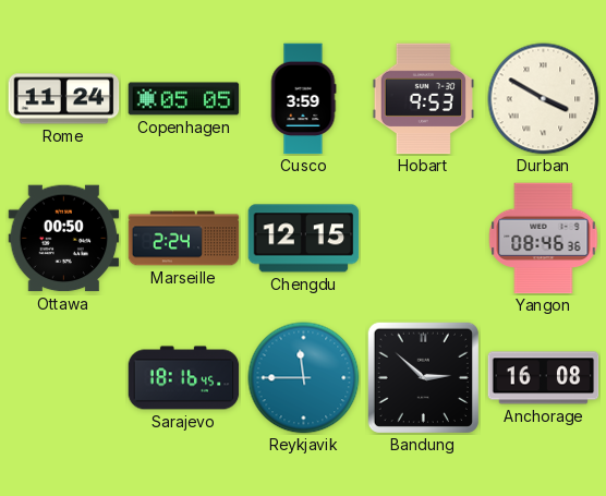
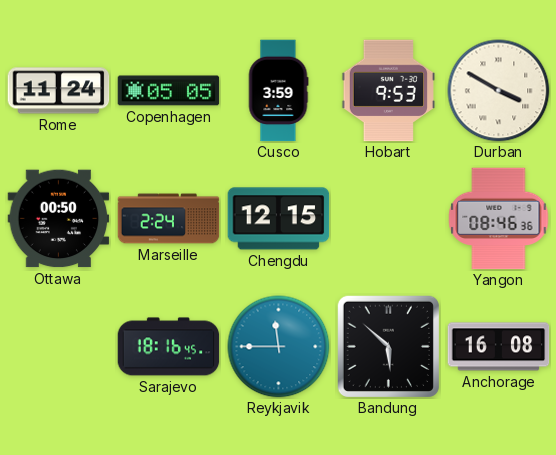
Bandung: 2:52 -> 5:52 (388, 346)
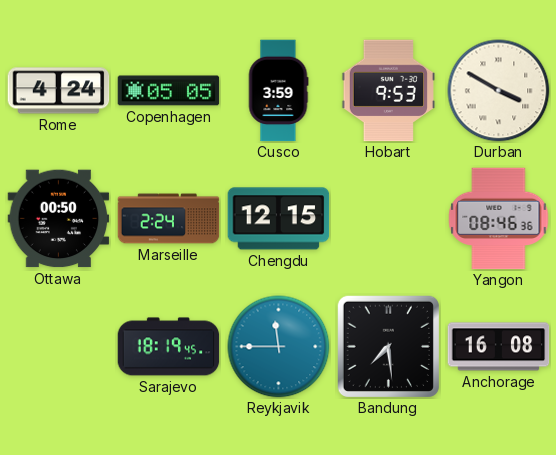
Rome: 11:24 -> 4:24 (59, 91)
Sarajevo: 18:16 -> 18:19 (169, 347)
Bandung: 5:52 -> 7:29 (388, 346)
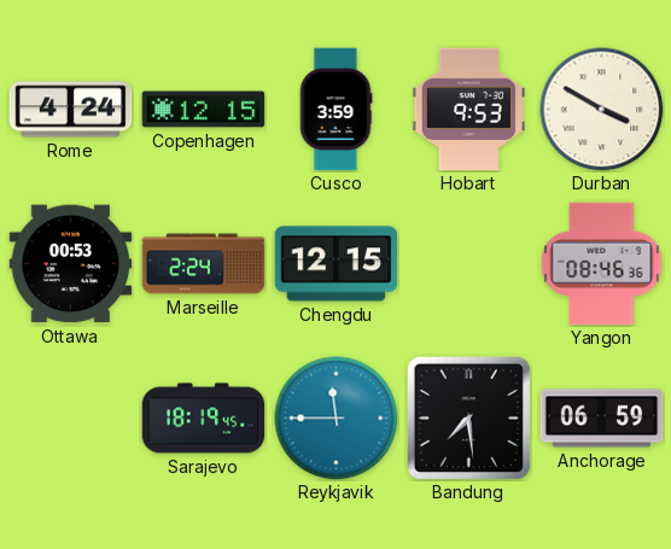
Copenhagen: 05:05 -> 12:15 (204, 110)
Ottawa: 00:50 -> 00:53 (71, 264)
Anchorage: 16:08 -> 06:59 (602, 419)
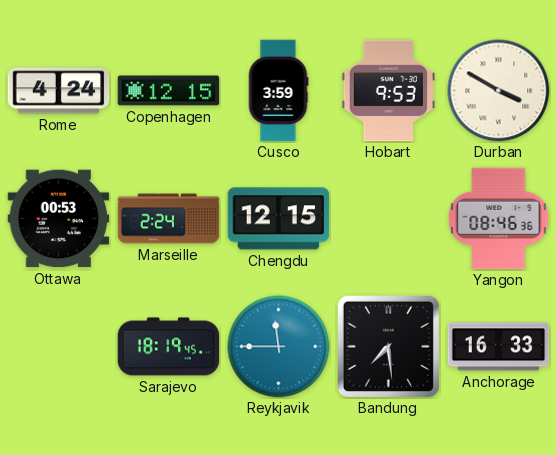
Anchorage: 06:59 -> 16:33 (499, 347)
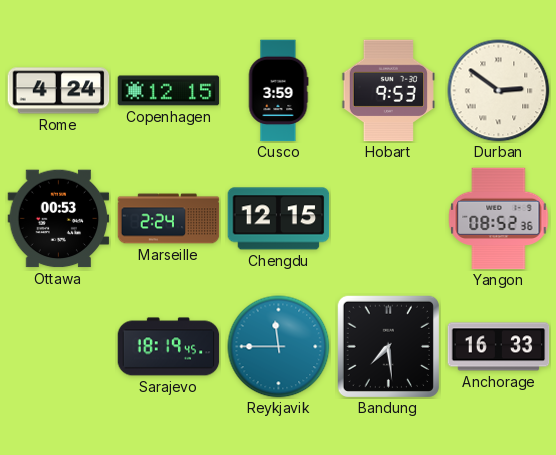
Durban: 3:50 -> 2:51 (499, 91)
Yangon: 08:46 -> 08:52 (499, 219)
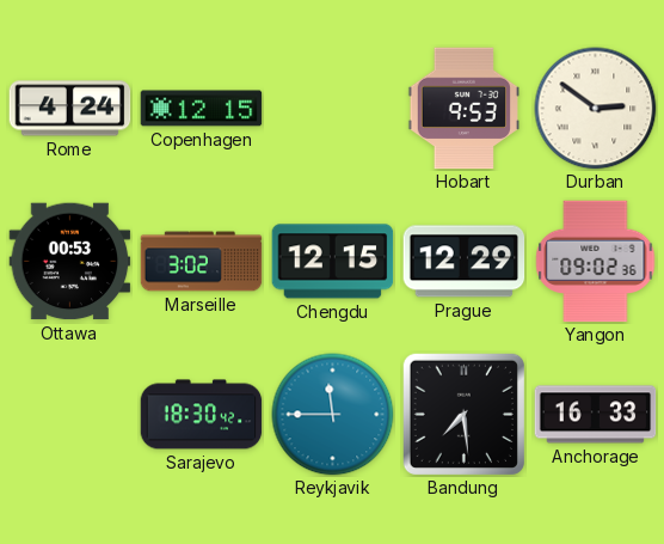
Cusco: 3:59 -> none (278, 91)
Marseille: 2:24 -> 3:02 (202, 262)
Prague: none -> 12:29 (465, 262)
Yangon: 08:52 -> 09:02 (596, 262)
Sarajevo: 18:19 -> 18:30 (202, 415)
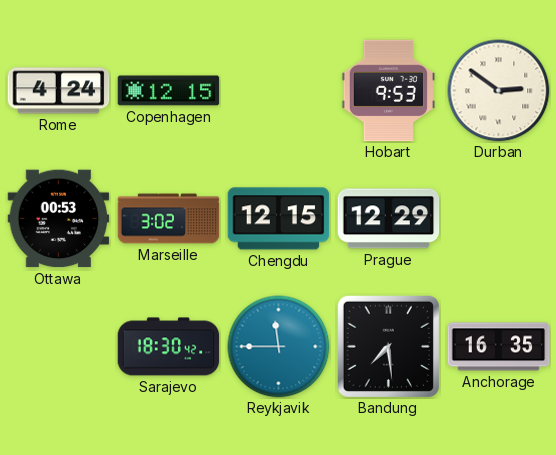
Yangon: 09:02 -> none (596, 262)
Anchorage: 16:33 -> 16:35 (499, 347)
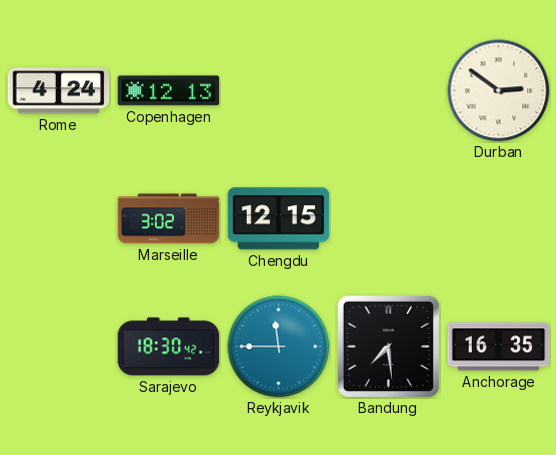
Copenhagen: 12:15 -> 12:13 (169, 91)
Hobart: 9:53 -> none (388, 91)
Ottawa: 00:53 -> none (59, 219)
Prague: 12:29 -> none (389, 219)
